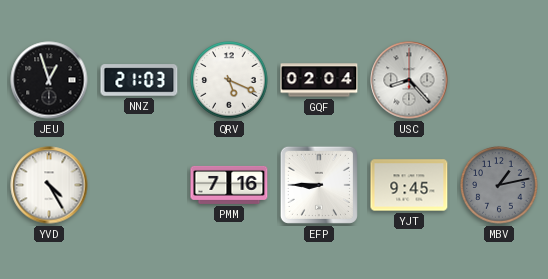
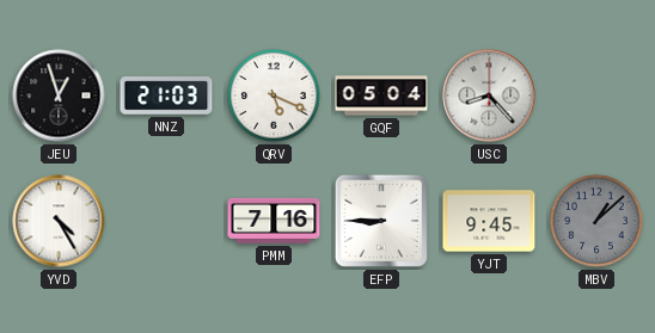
GQF: 02:04 -> 05:04 (381, 95)
MBV: 1:13 -> 1:08 (596, 221)
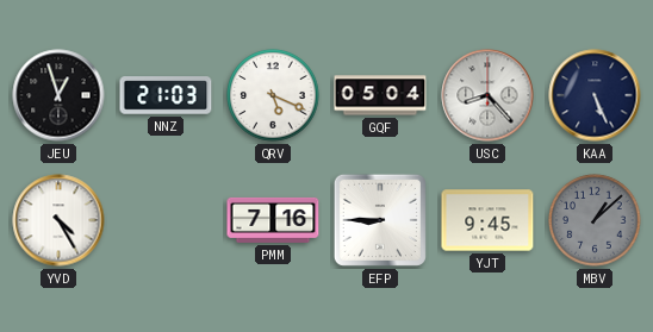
KAA: none -> 5:26 (595, 95)
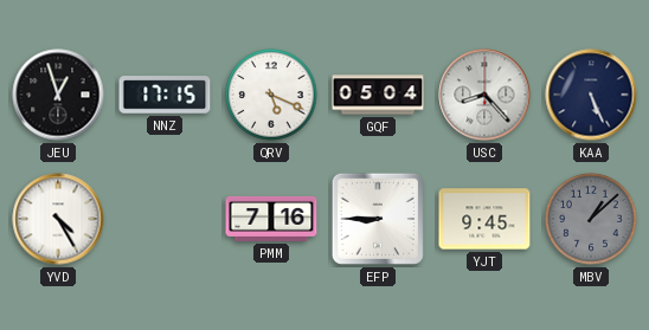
NNZ: 21:03 -> 17:15 (165, 95)
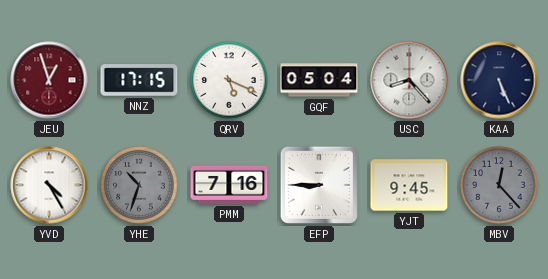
JEU dial: black -> burgundy (49, 80)
YHE: none -> 10:33 (139, 185)
MBV: 1:08 -> 12:23 (499, 185)
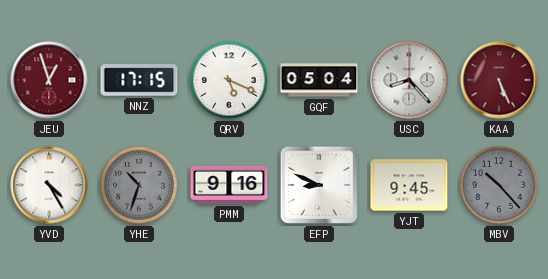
KAA dial: navy -> burgundy (499, 80)
PMM: 7:16 -> 9:16 (229, 185)
EFP: 8:45 -> 8:49 (319, 185)
MBV: 12:23 -> 10:23 (499, 185)
